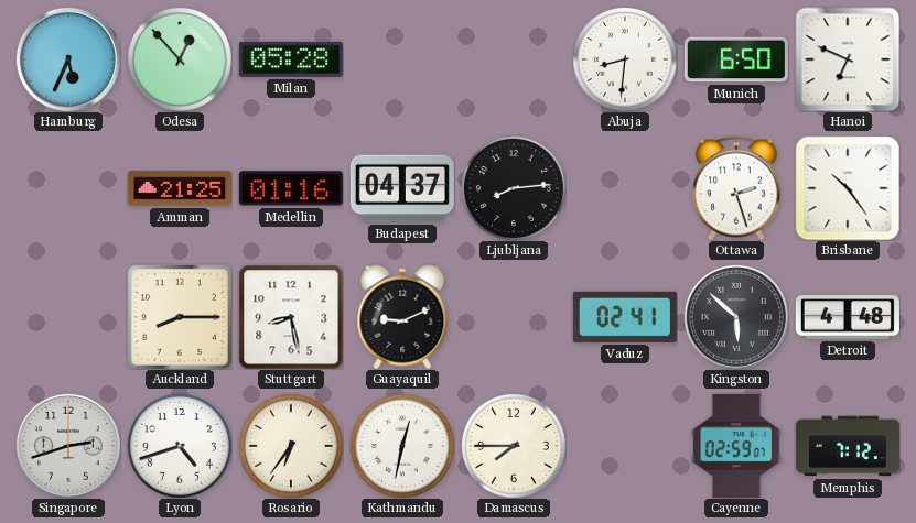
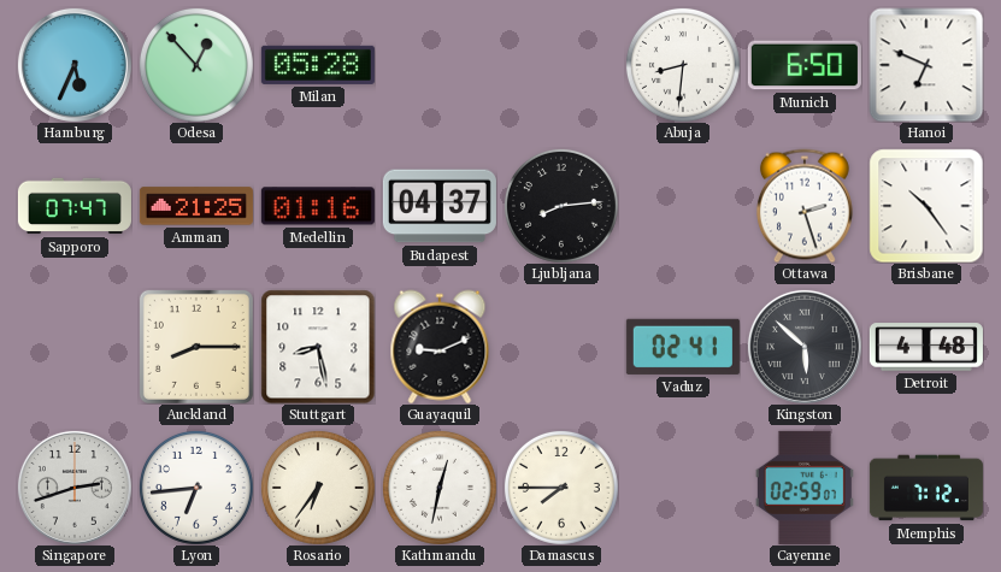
Sapporo: none -> 07:47 (75, 206)
Lyon: 4:42 -> 6:44 (196, 488)
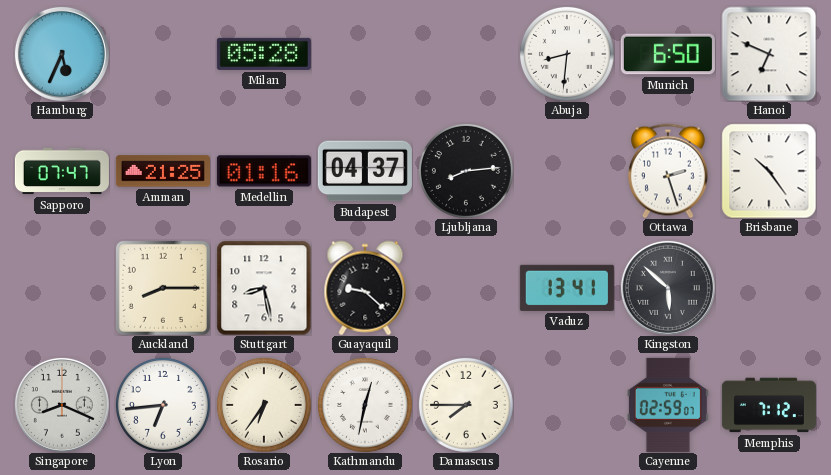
Odesa: 12:53 -> none (196, 65)
Guayaquil: 9:11 -> 9:22 (365, 288)
Vaduz: 02:41 -> 13:41 (567, 288)
Detroit: 4:48 -> none (926, 347)
Singapore: 2:42 -> 8:19 (62, 405)
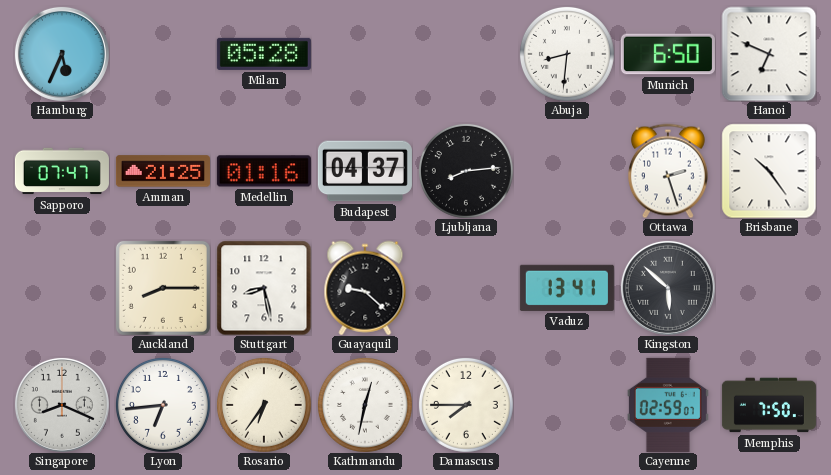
Memphis: 7:12 -> 7:50 (769, 405)
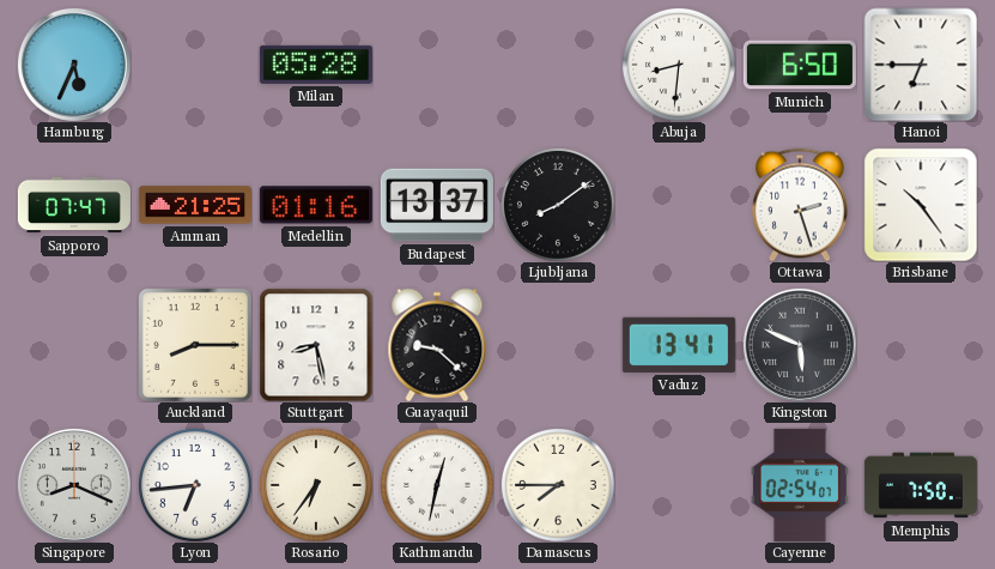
Hanoi: 6:49 -> 6:45 (921, 65)
Budapest: 04:37 -> 13:37 (437, 205)
Ljubljana: 8:14 -> 8:09 (558, 205)
Kingston: 5:52 -> 5:49 (800, 345)
Cayenne: 02:59 -> 02:54 (800, 485)
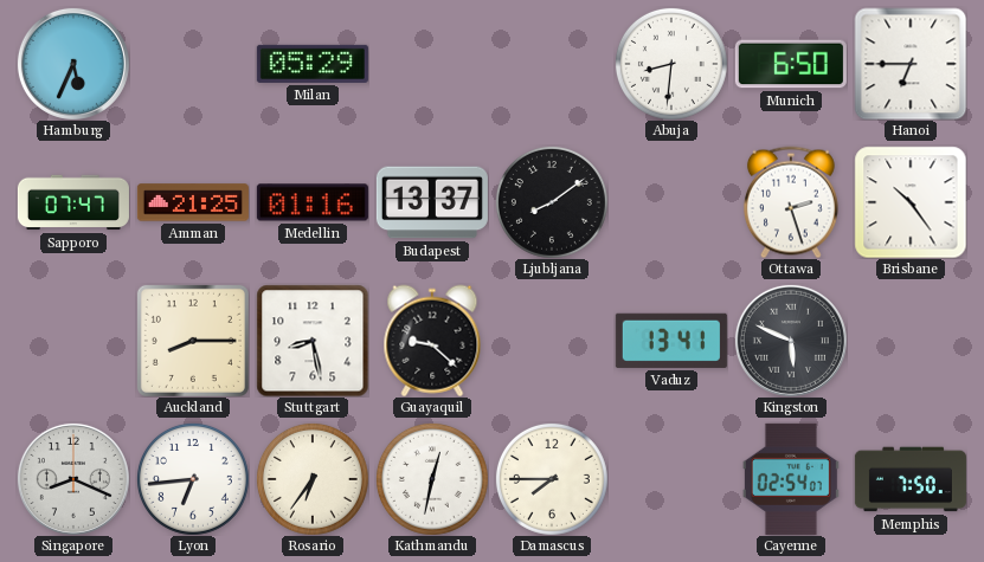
Milan: 05:28 -> 05:29 (313, 64)
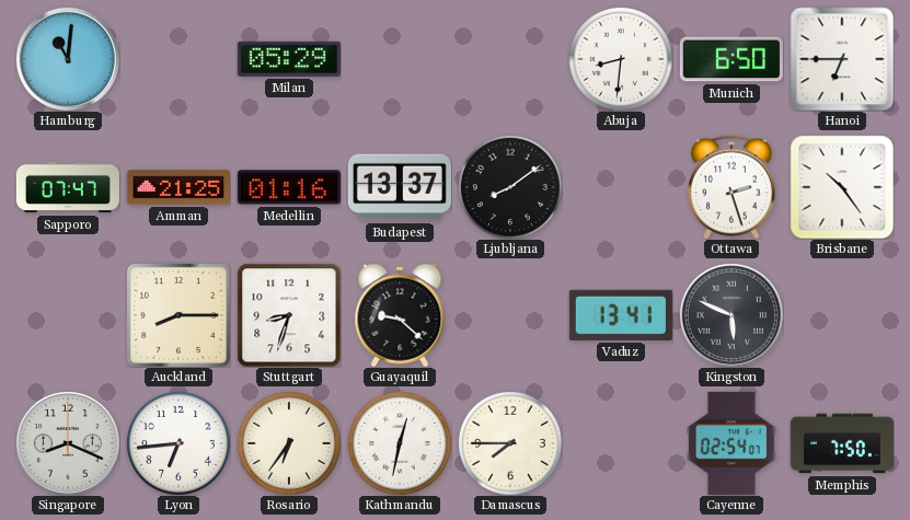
Hamburg: 5:34 -> 11:01 (68, 59)
Stuttgart: 8:28 -> 8:33 (289, 315)
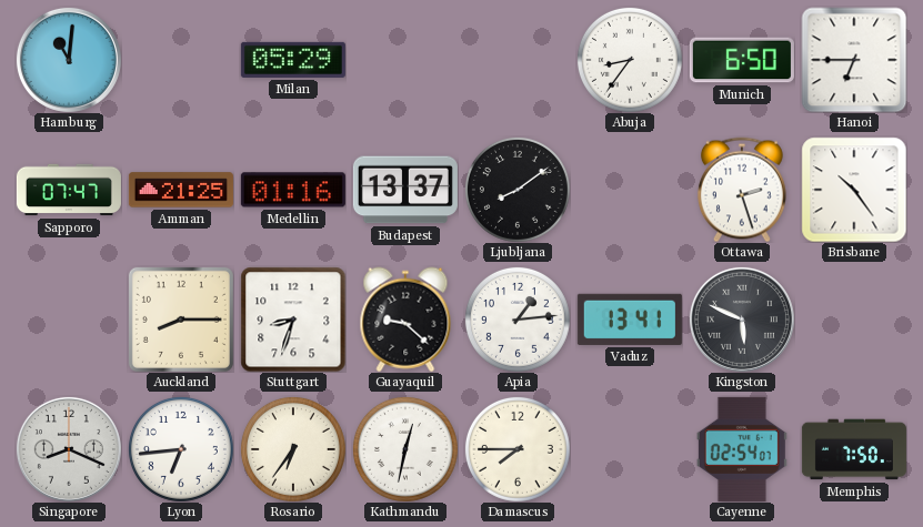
Abuja: 8:31 -> 8:36 (630, 60)
Apia: none -> 1:14 (518, 320)
